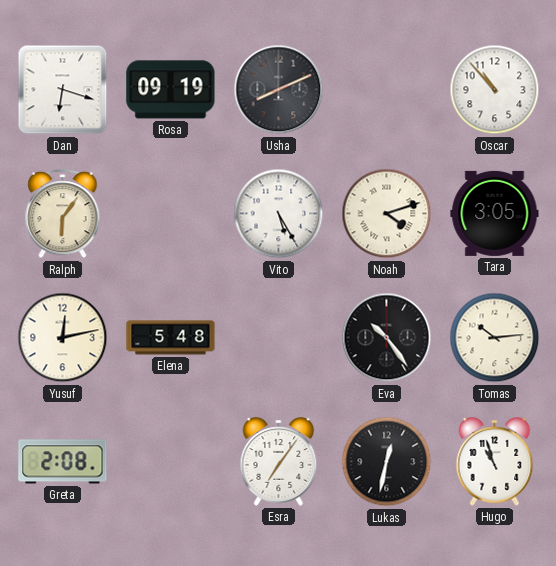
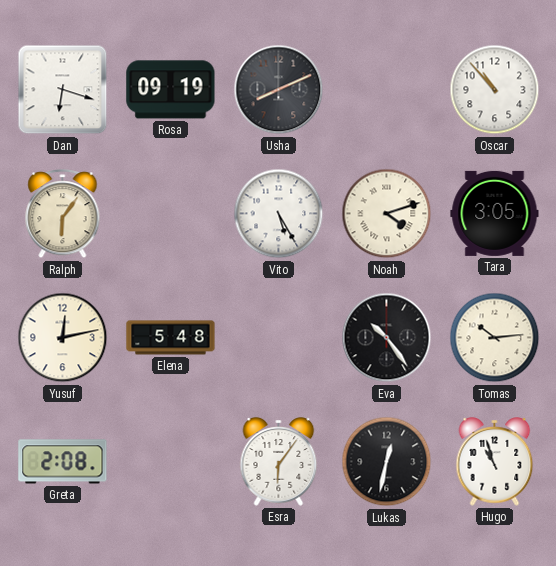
Esra: 7:06 -> 6:06 (279, 462)
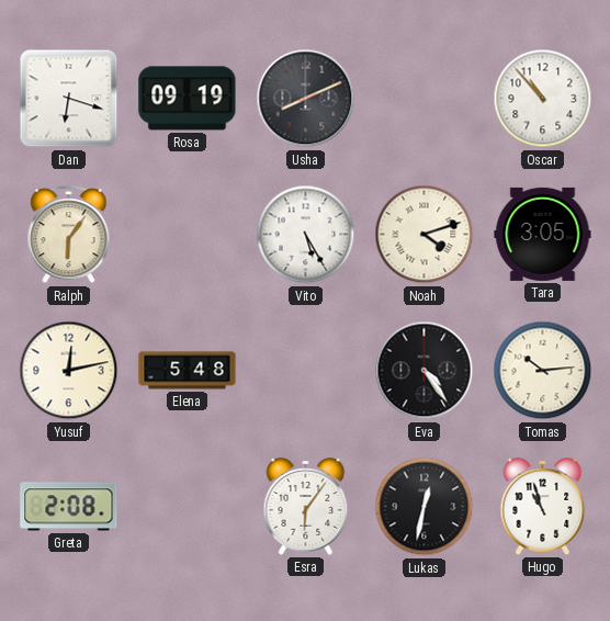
Eva: 10:24 -> 4:24 (425, 371)
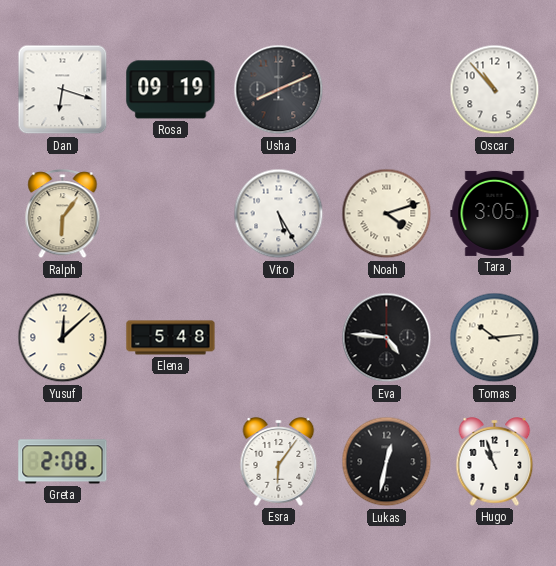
Yusuf: 12:13 -> 12:08 (63, 338)
Eva: 4:24 -> 4:46 (387, 338)
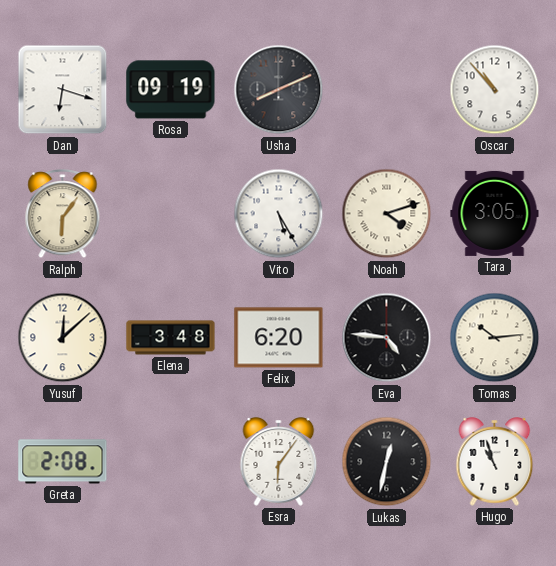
Elena: 5:48 -> 3:48 (171, 338)
Felix: none -> 6:20 (279, 338)
